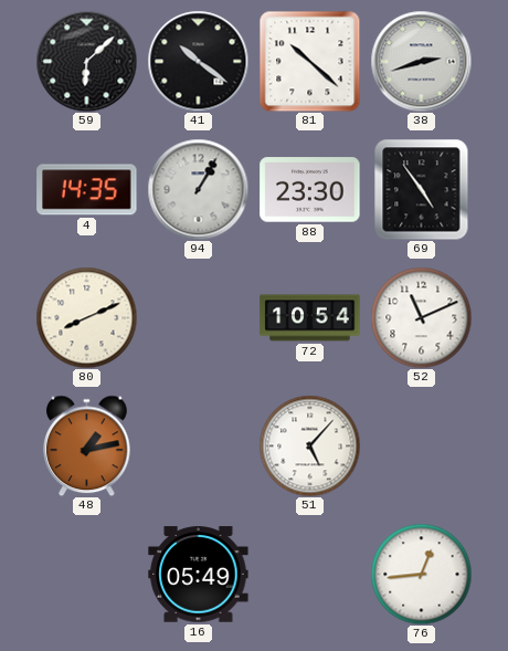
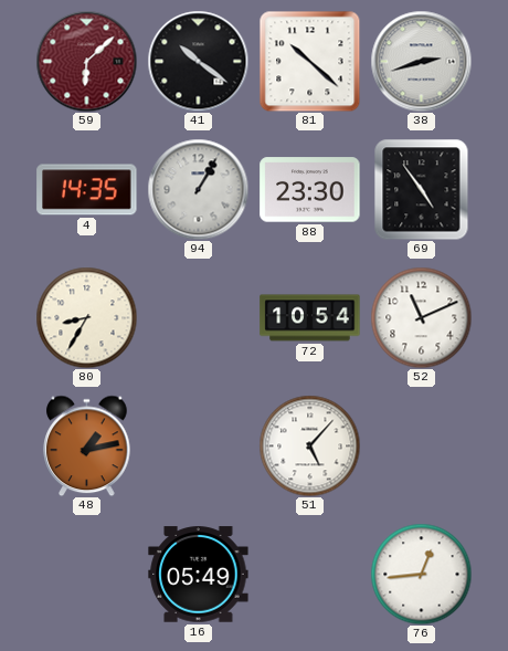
59 dial: black -> burgundy (86, 61)
80: 8:11 -> 8:35 (86, 317)
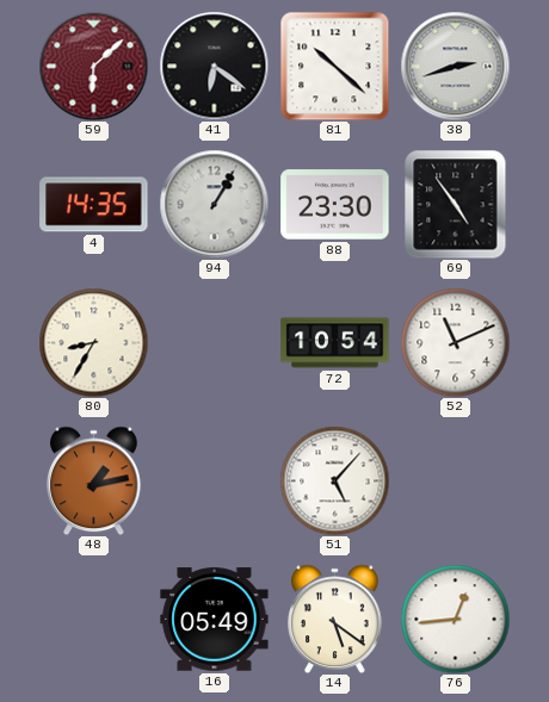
41: 10:21 -> 6:21 (214, 66)
14: none -> 5:21 (335, 619)
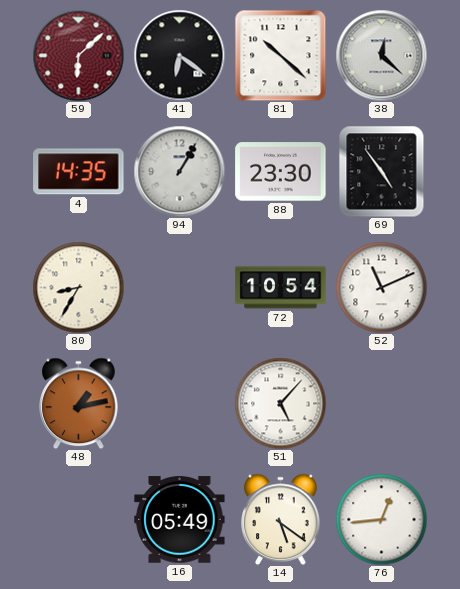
38: 2:42 -> 12:22 (381, 55)
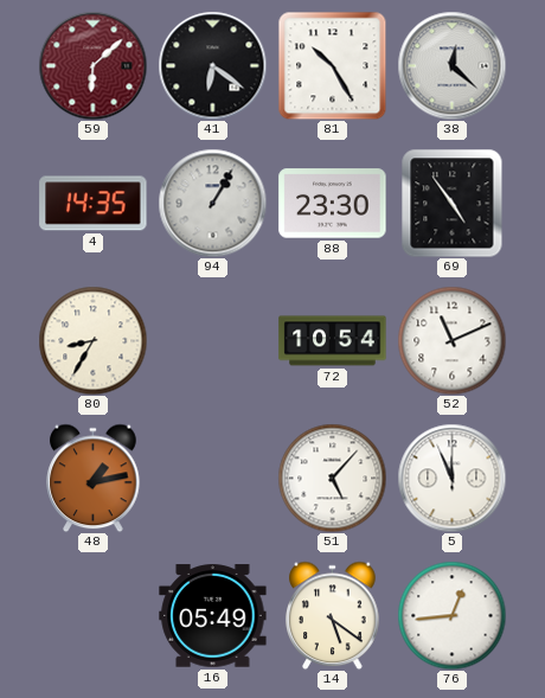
81: 10:22 -> 10:25 (332, 65)
5: none -> 11:56 (451, 478)
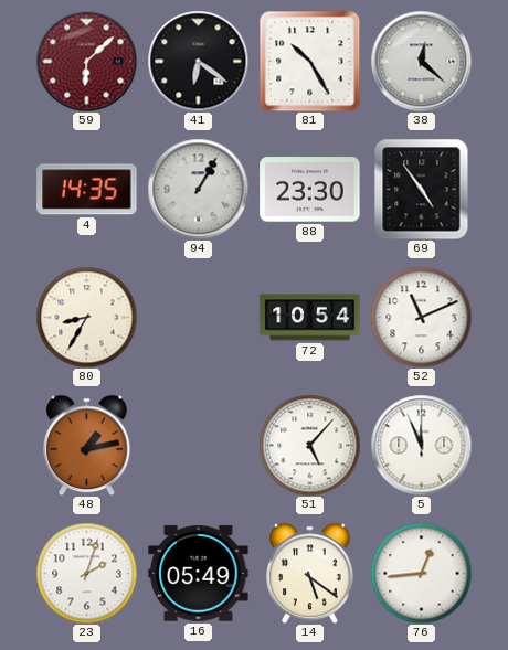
23: none -> 2:03 (86, 573)
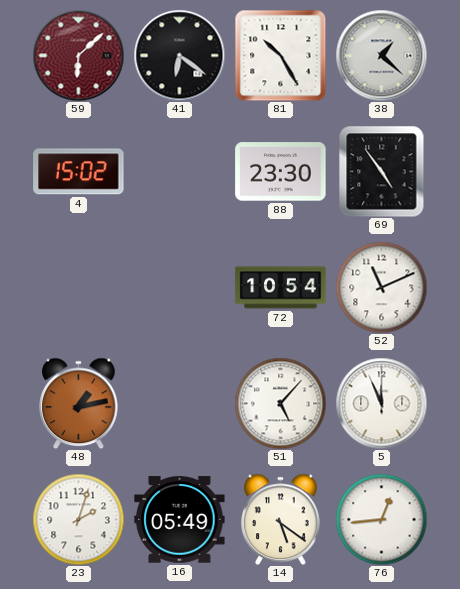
38: 12:22 -> 1:22 (381, 55)
4: 14:35 -> 15:02 (79, 172)
94: 1:05 -> none (198, 189)
80: 8:35 -> none (86, 317)
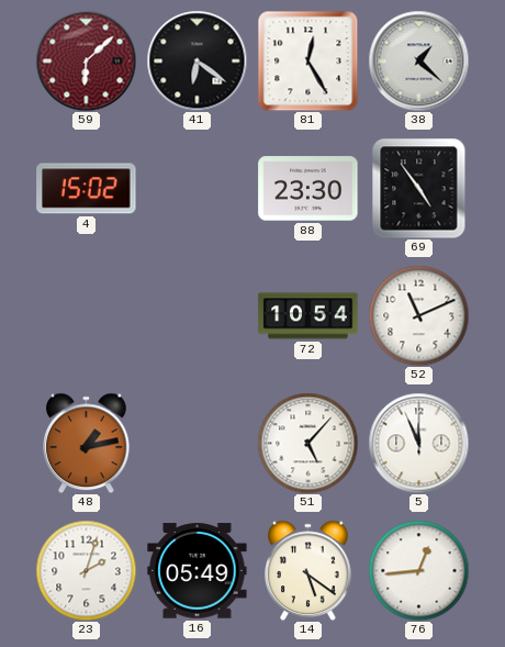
81: 10:25 -> 12:25 (307, 60)
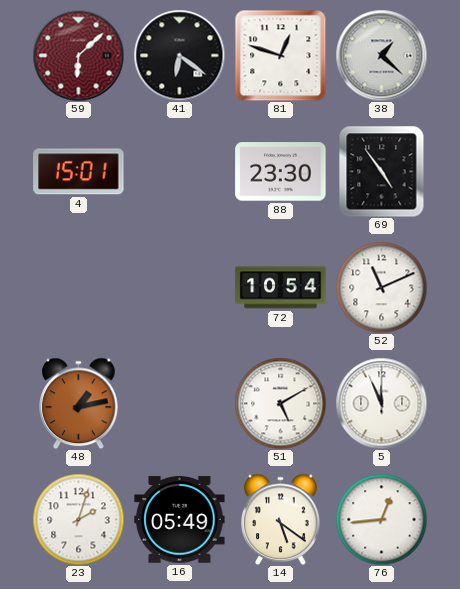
81: 12:25 -> 12:48 (280, 55)
4: 15:02 -> 15:01 (79, 172)
51: 5:07 -> 5:10 (280, 403)
